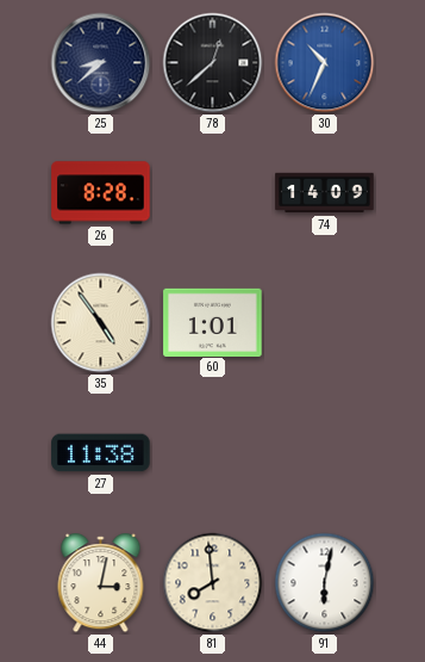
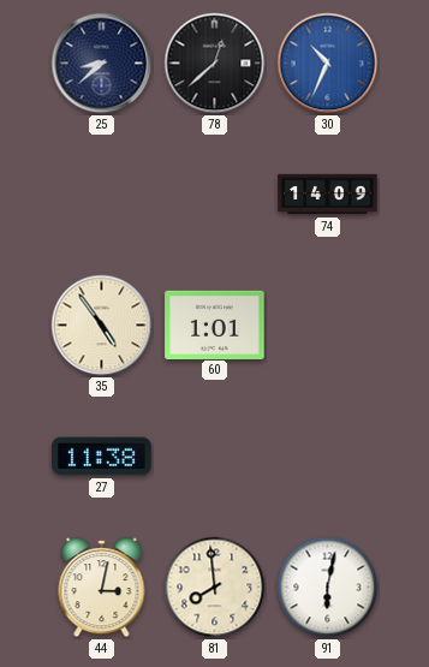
26: 8:28 -> none (101, 193)
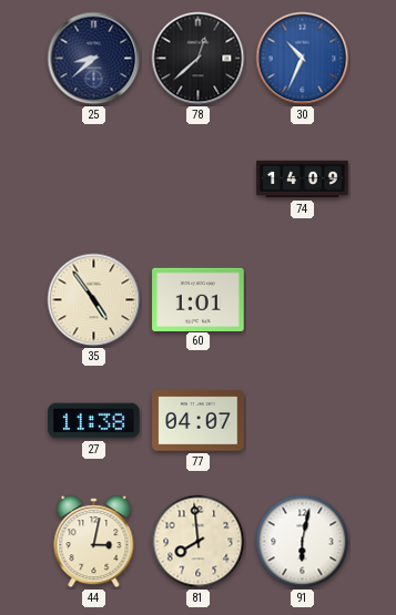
77: none -> 04:07 (199, 421)
